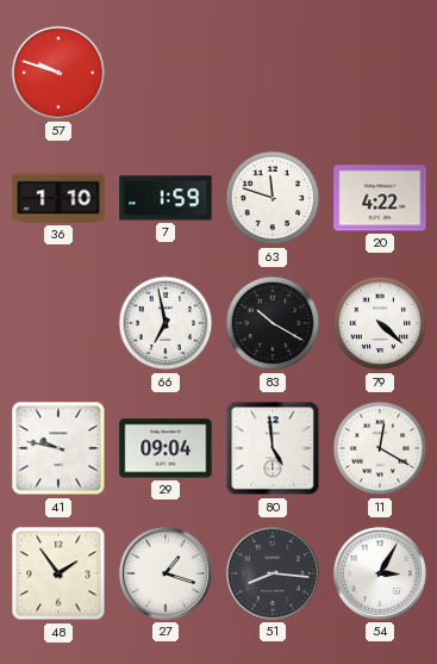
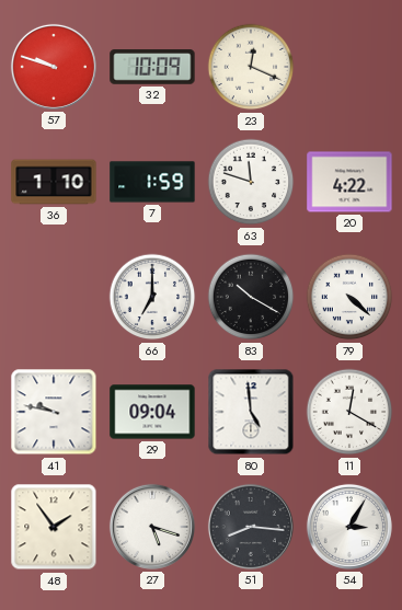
32: none -> 10:09 (152, 67)
23: none -> 12:19 (251, 67)
66: 6:58 -> 7:00 (152, 297)
27: 1:18 -> 5:18 (152, 527)
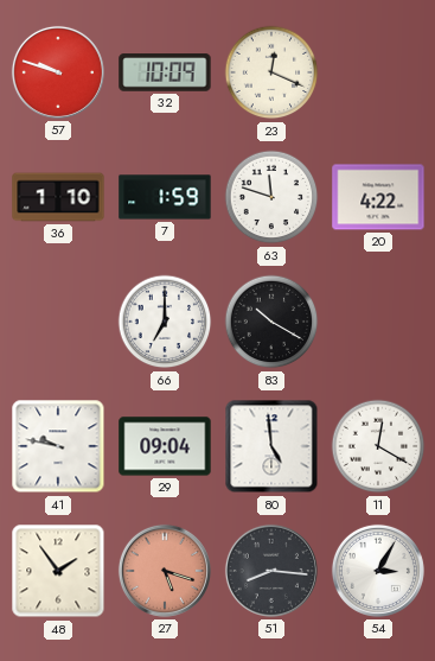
79: 4:22 -> none (349, 297)
27 dial: white -> salmon (165, 571)
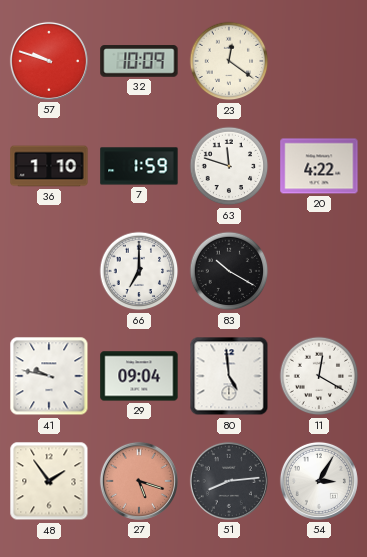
23: 12:19 -> 12:21 (229, 61)
51: 8:16 -> 8:14 (229, 481)
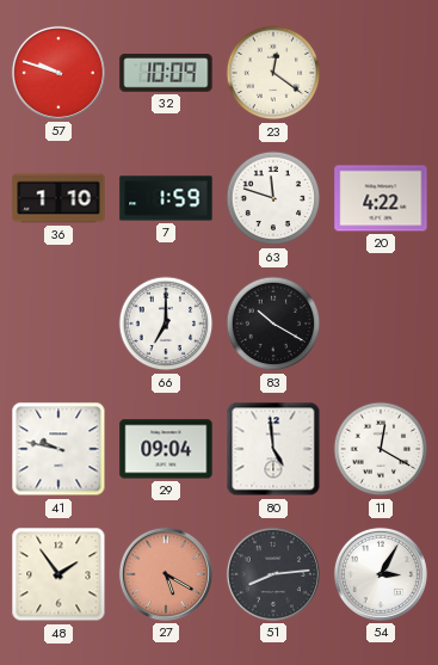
27: 5:18 -> 5:20 (166, 574)
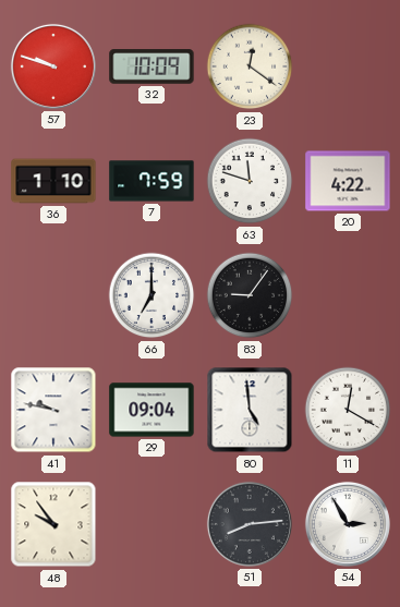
7: 1:59 -> 7:59 (151, 181)
83: 10:20 -> 9:06 (250, 295)
48: 1:54 -> 9:54 (53, 524)
27: 5:20 -> none (166, 574)
54: 3:05 -> 2:55 (348, 524)
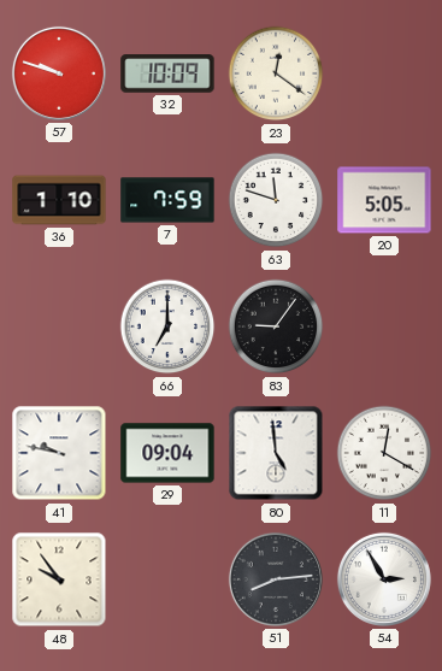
20: 4:22 -> 5:05 (384, 200)
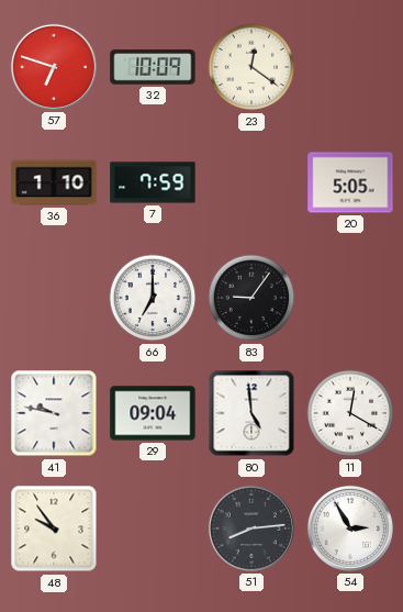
57: 9:48 -> 6:48 (54, 67)
63: 11:48 -> none (276, 200)
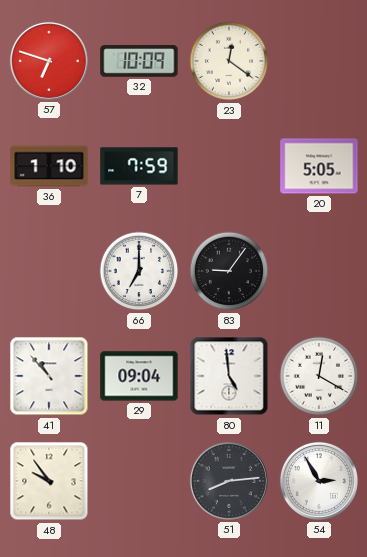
41: 9:47 -> 10:53 (49, 376)
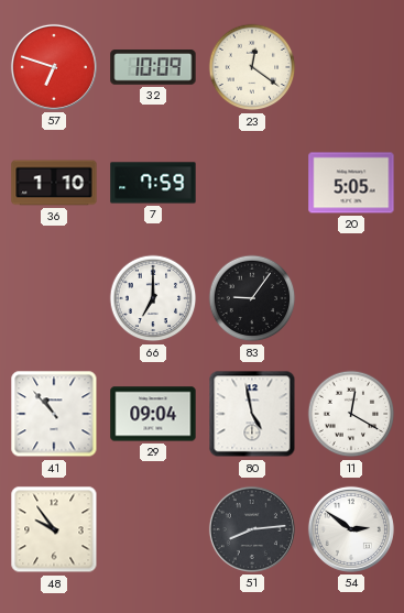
80: 4:59 -> 4:58 (252, 414)
54: 2:55 -> 2:51 (351, 529)
